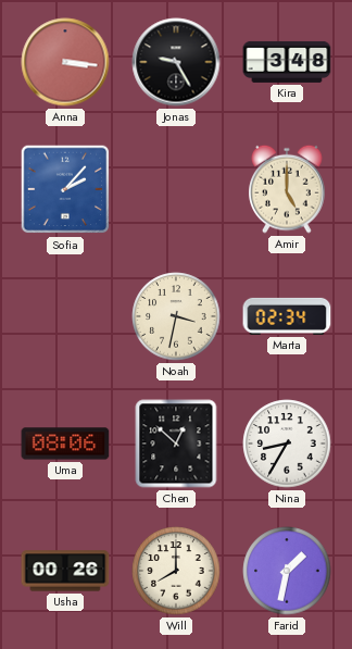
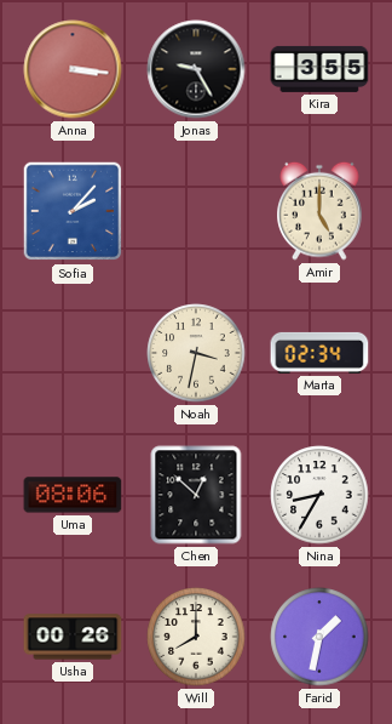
Kira: 3:48 -> 3:55 (319, 69)
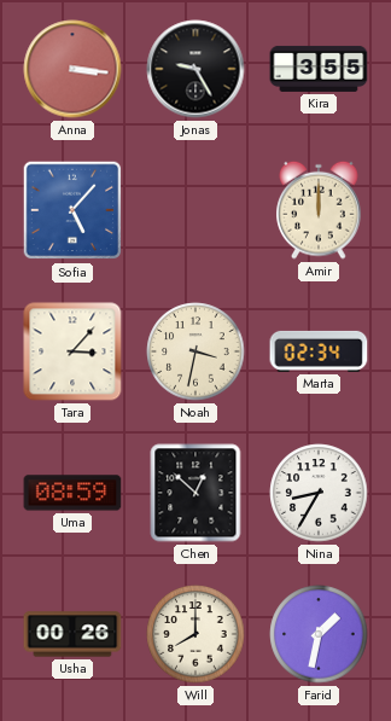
Sofia: 2:07 -> 5:07 (72, 210)
Amir: 5:00 -> 12:00 (319, 210)
Tara: none -> 3:07 (72, 351)
Uma: 08:06 -> 08:59 (72, 493)
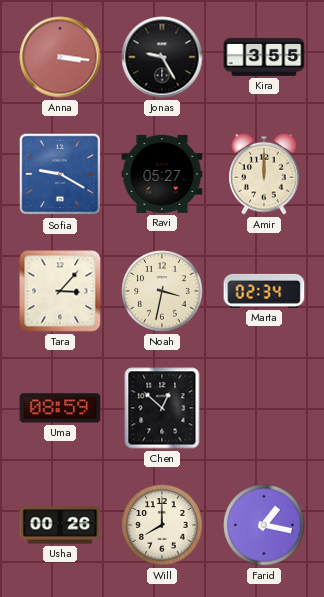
Sofia: 5:07 -> 9:20 (60, 174)
Ravi: none -> 05:27 (162, 174)
Nina: 8:35 -> none (319, 493)
Farid: 1:32 -> 1:17 (264, 525)
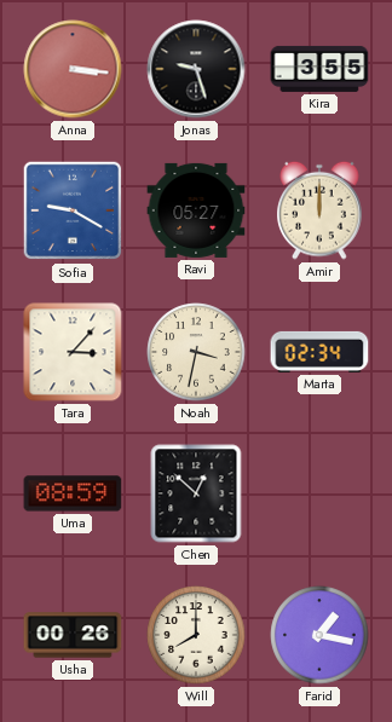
Jonas: 9:25 -> 9:27 (196, 69)
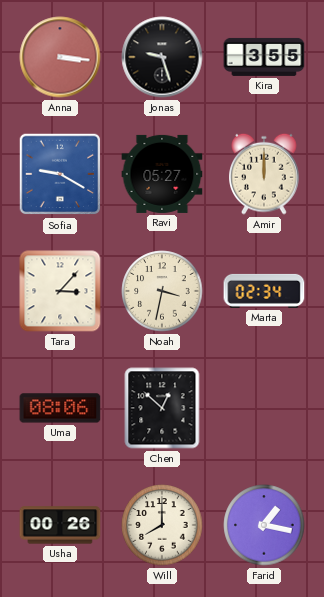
Uma: 08:59 -> 08:06 (60, 408)
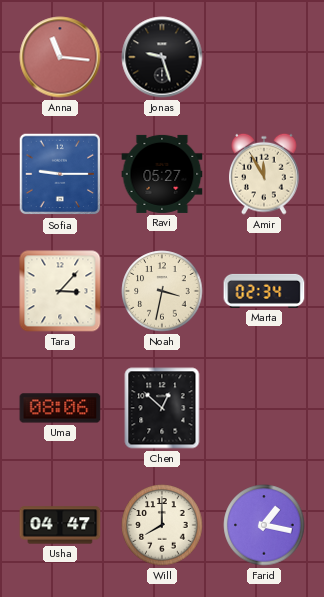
Anna: 3:16 -> 11:16 (60, 57)
Kira: 3:55 -> none (264, 57)
Sofia: 9:20 -> 9:15 (60, 174)
Amir: 12:00 -> 11:55 (264, 174)
Usha: 00:26 -> 04:47 (60, 525)
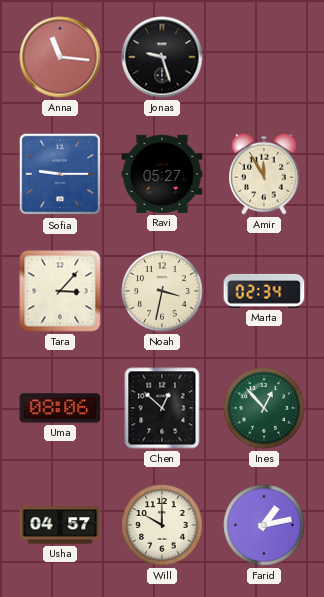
Ines: none -> 12:53 (264, 408)
Usha: 04:47 -> 04:57 (60, 525)
Will: 8:00 -> 10:00 (162, 525)
Farid: 1:17 -> 1:13 (264, 525)
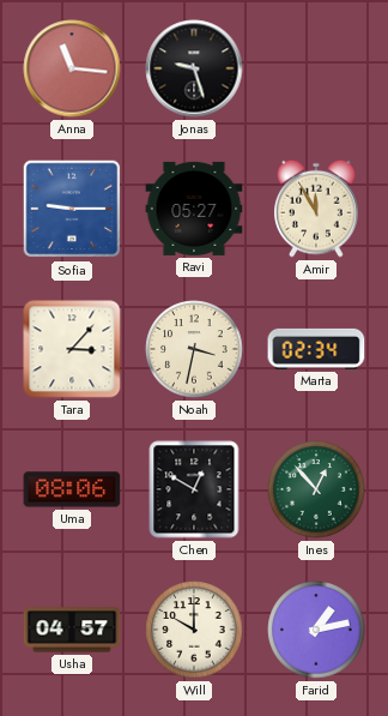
Chen: 12:52 -> 12:50 (194, 489)
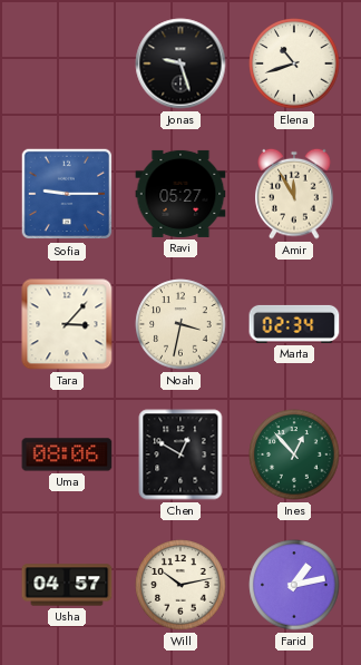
Anna: 11:16 -> none (72, 68)
Elena: none -> 10:42 (294, 63)
Will: 10:00 -> 10:13 (180, 585)
